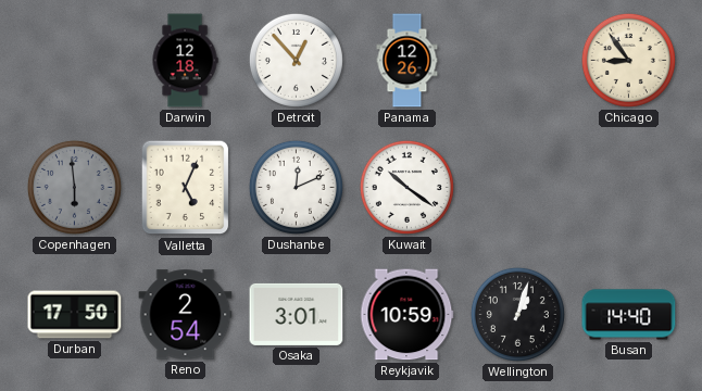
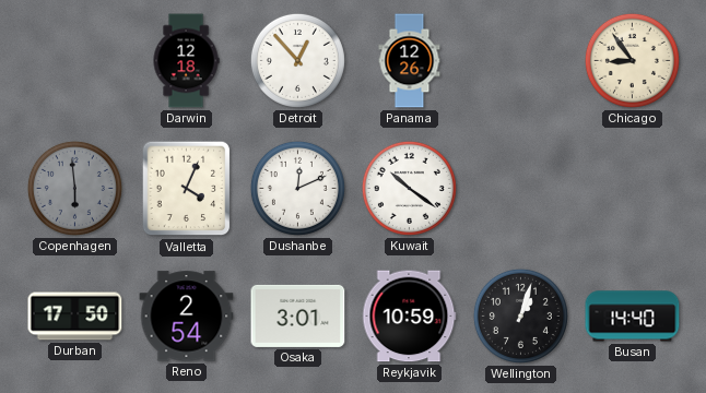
Valletta: 5:04 -> 4:04 (187, 189)
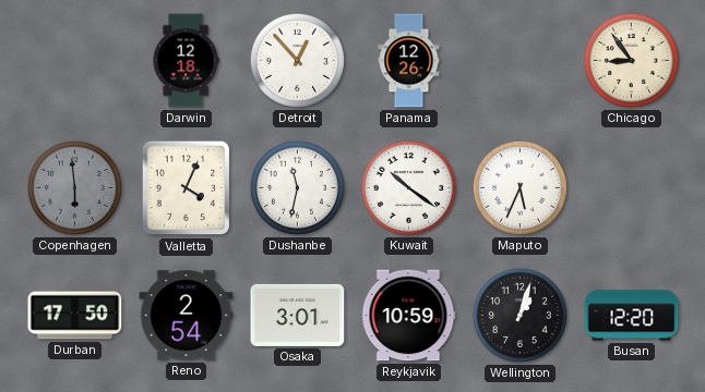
Dushanbe: 12:11 -> 11:32 (297, 187)
Maputo: none -> 5:34 (519, 187)
Busan: 14:40 -> 12:20 (632, 316)
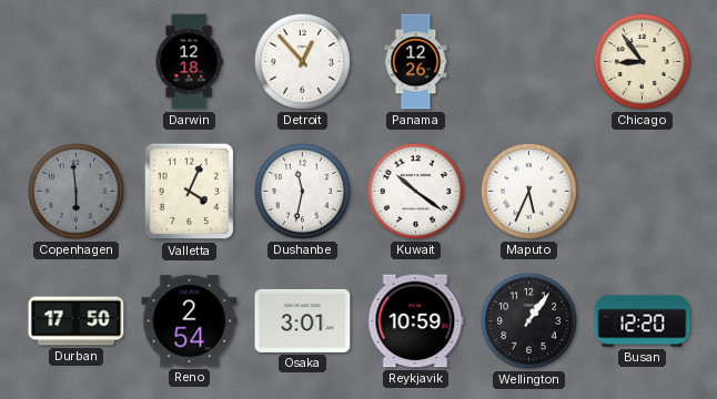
Wellington: 1:03 -> 1:06 (528, 320)
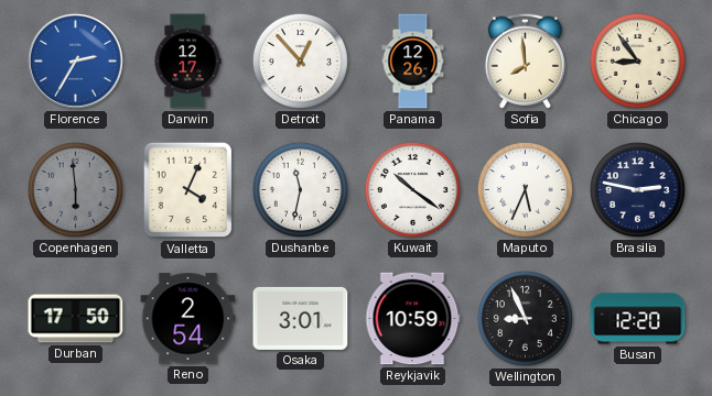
Florence: none -> 2:35 (75, 61)
Darwin: 12:18 -> 12:17 (187, 62)
Sofia: none -> 7:59 (525, 61)
Brasilia: none -> 2:47 (637, 189)
Wellington: 1:06 -> 8:56 (525, 318)
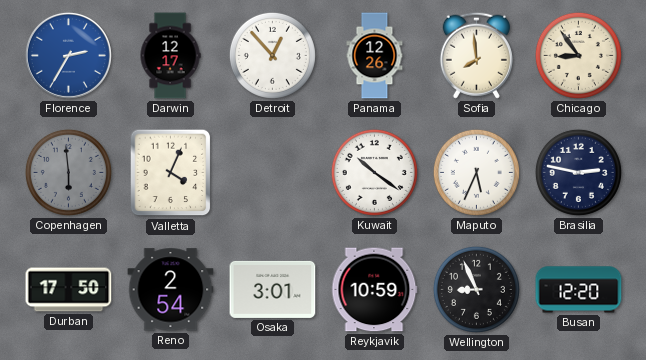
Dushanbe: 11:32 -> none (300, 189)
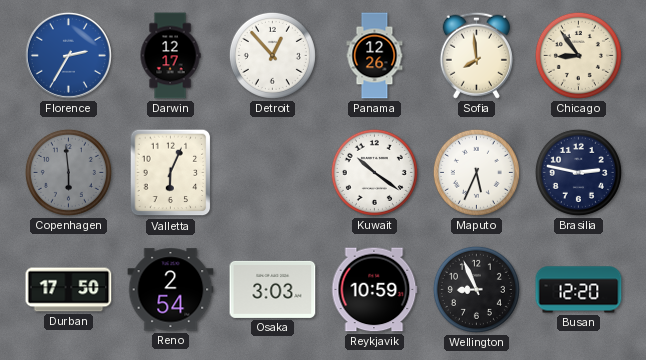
Valletta: 4:04 -> 6:04 (171, 173)
Osaka: 3:01 -> 3:03 (273, 289)
